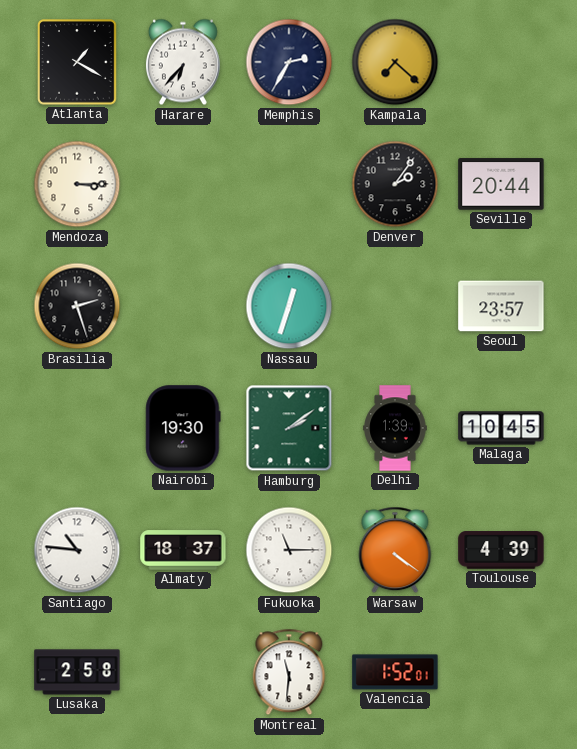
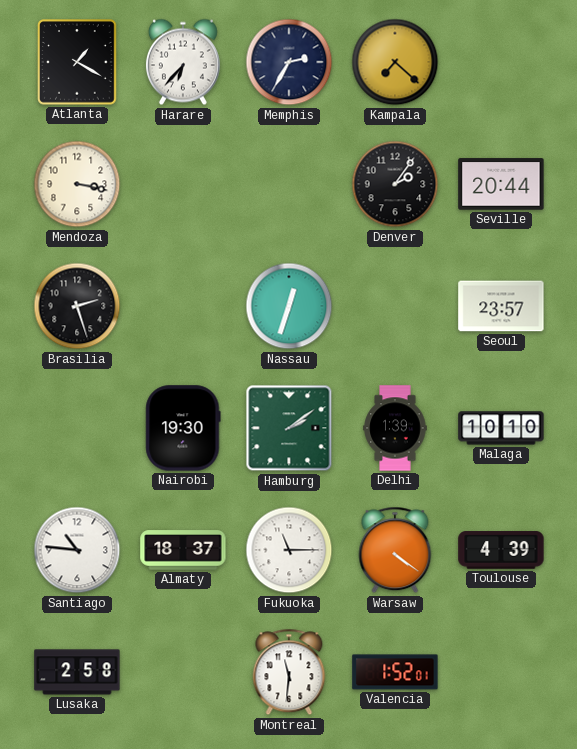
Mendoza: 3:15 -> 3:17 (77, 184)
Malaga: 10:45 -> 10:10 (501, 428)
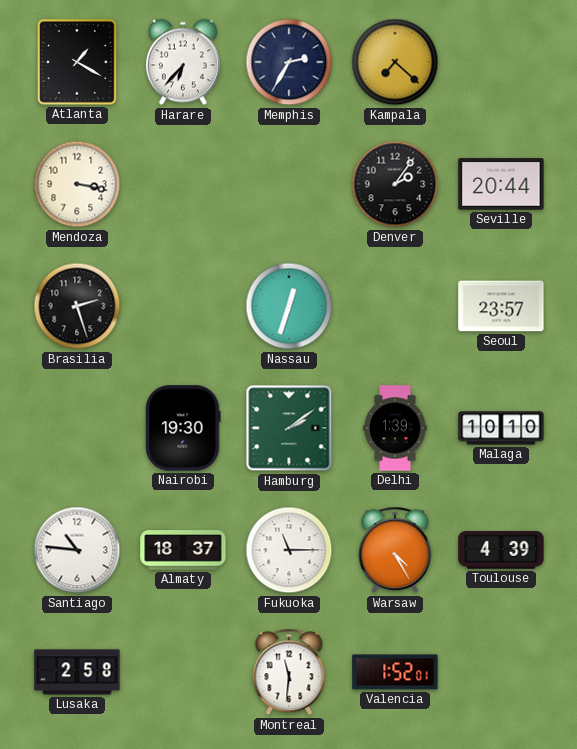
Warsaw: 4:21 -> 4:25 (395, 550)
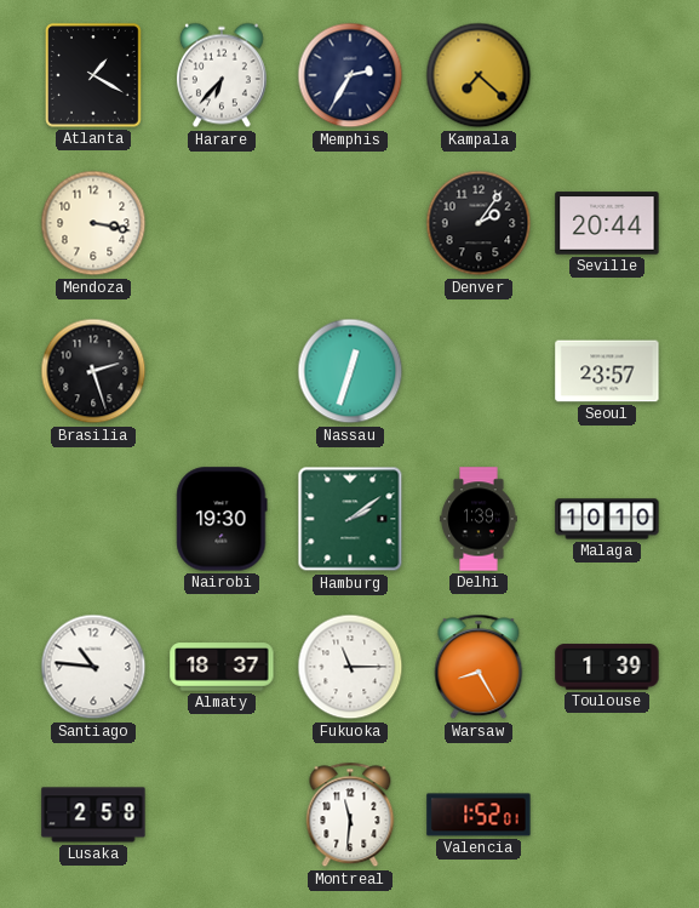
Warsaw: 4:25 -> 8:25 (479, 667)
Toulouse: 4:39 -> 1:39 (607, 667)
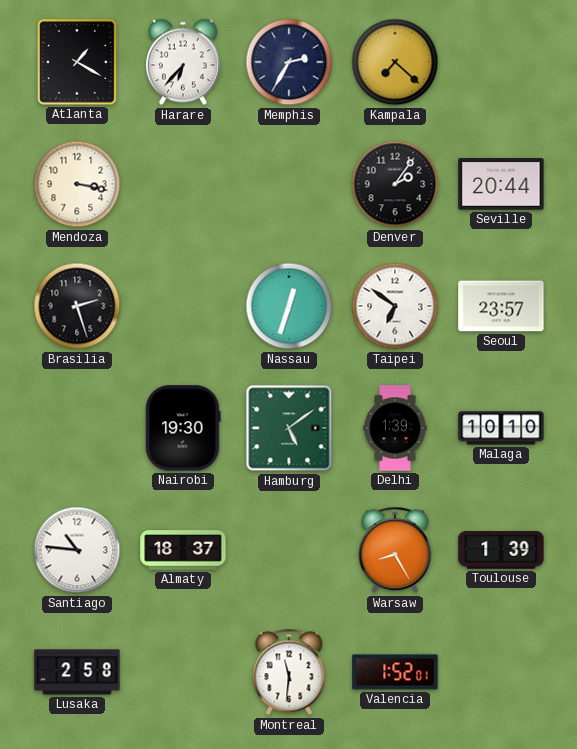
Taipei: none -> 6:51 (395, 306)
Hamburg: 2:09 -> 5:09 (289, 428)
Fukuoka: 11:15 -> none (350, 667)
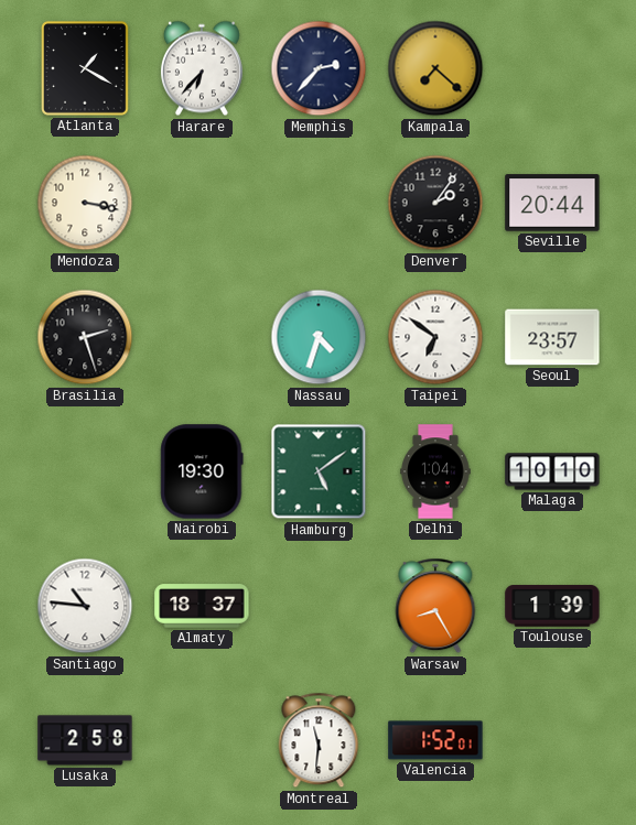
Memphis: 2:35 -> 2:37 (319, 68)
Nassau: 12:33 -> 4:33 (319, 337)
Delhi: 1:39 -> 1:04 (435, 471)
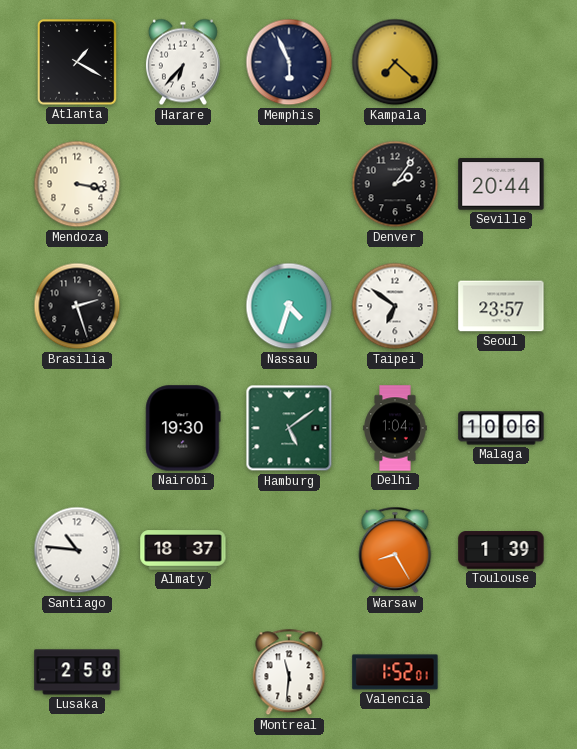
Memphis: 2:37 -> 5:56 (289, 62)
Malaga: 10:10 -> 10:06 (501, 428)
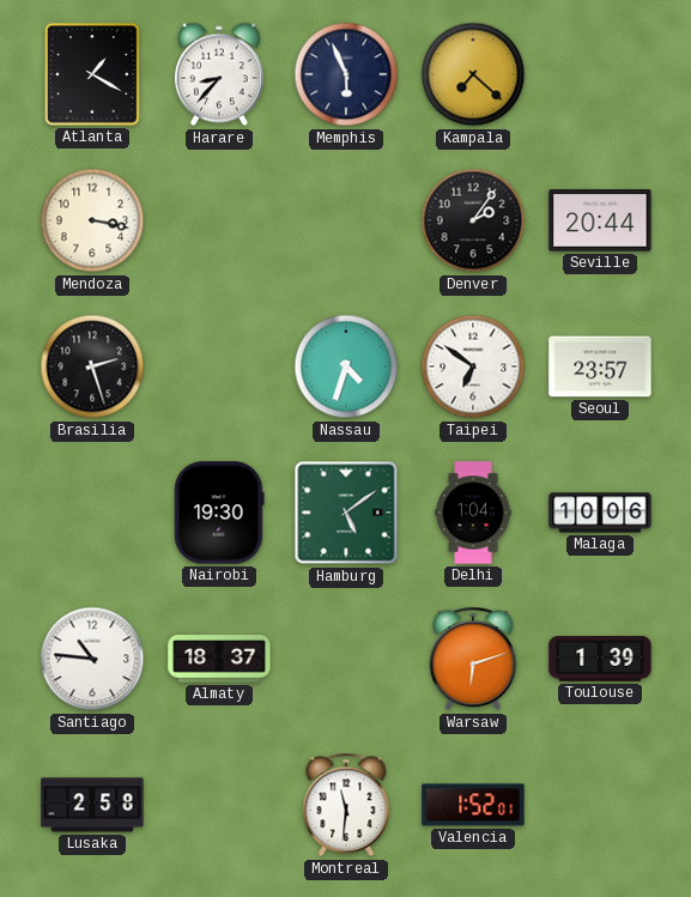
Harare: 6:37 -> 8:37 (219, 74)
Warsaw: 8:25 -> 6:12 (473, 659)
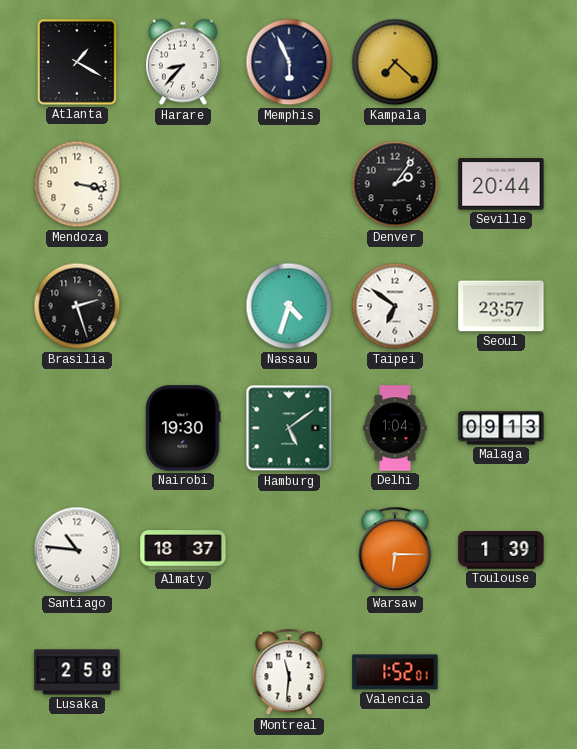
Malaga: 10:06 -> 09:13 (501, 428)
Warsaw: 6:12 -> 6:15 (395, 550)
